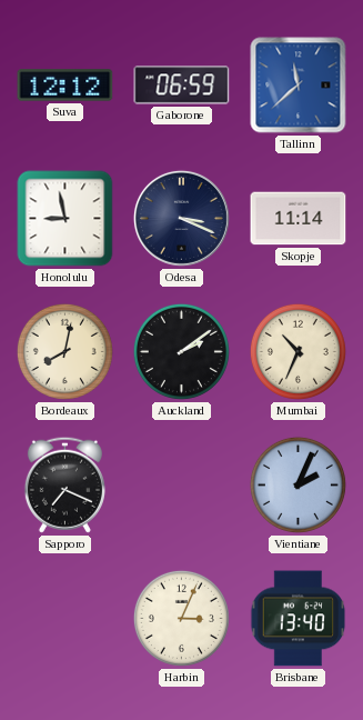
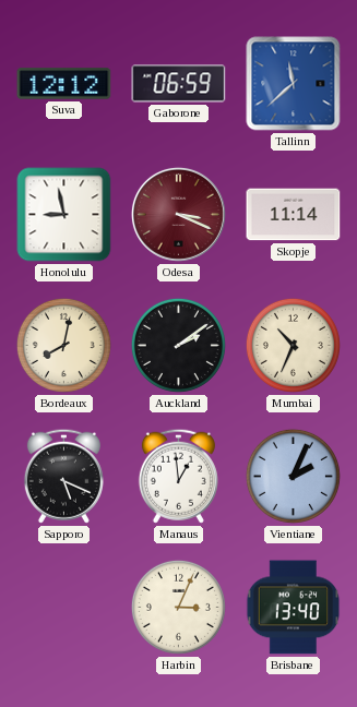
Odesa dial: navy -> burgundy (178, 214)
Sapporo: 7:19 -> 5:19 (63, 476)
Manaus: none -> 12:59 (178, 476)
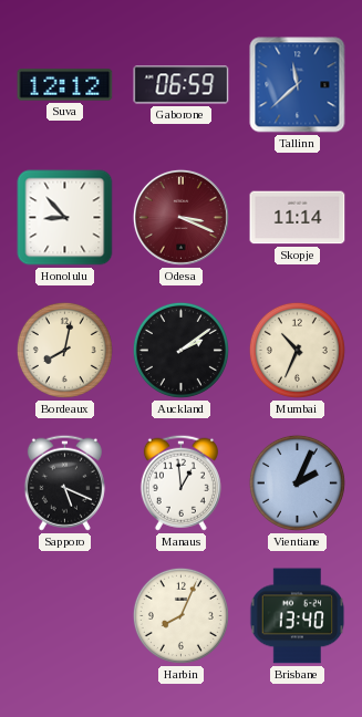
Honolulu: 8:58 -> 8:53 (65, 218)
Harbin: 3:04 -> 8:04 (180, 615)
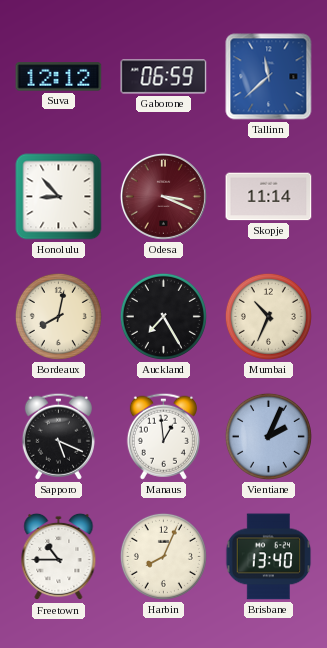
Auckland: 2:09 -> 7:25 (163, 316)
Freetown: none -> 10:45 (59, 557)
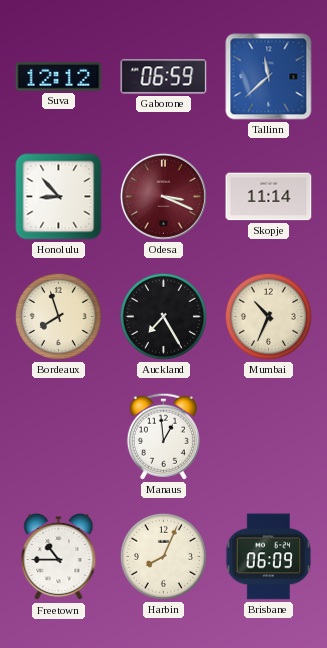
Bordeaux: 8:02 -> 7:57 (58, 316)
Sapporo: 5:19 -> none (58, 436)
Vientiane: 2:04 -> none (268, 436)
Brisbane: 13:40 -> 06:09 (269, 557)
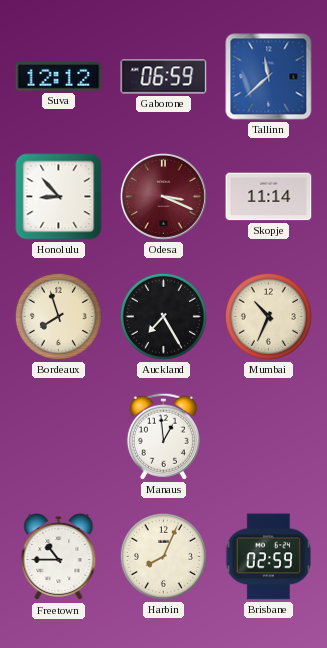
Brisbane: 06:09 -> 02:59 (269, 557)
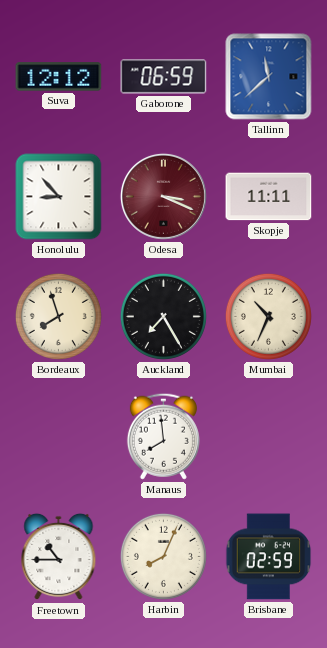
Skopje: 11:14 -> 11:11 (269, 197)
Manaus: 12:59 -> 7:59 (163, 436)
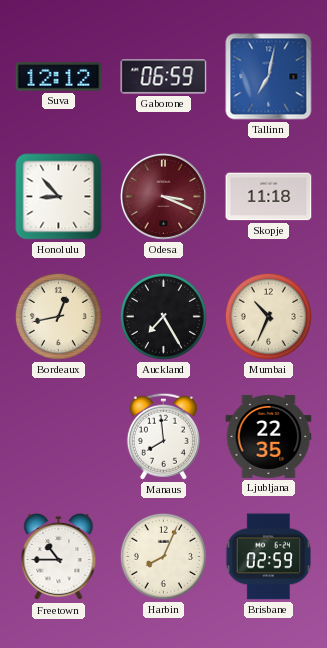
Tallinn: 11:38 -> 7:02 (269, 77)
Skopje: 11:11 -> 11:18 (269, 197)
Bordeaux: 7:57 -> 12:43 (58, 316)
Ljubljana: none -> 22:35 (269, 436)
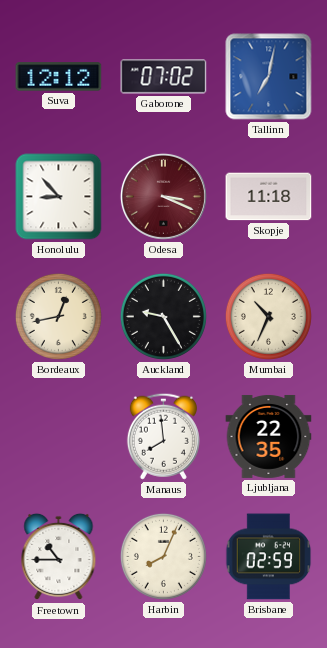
Gaborone: 06:59 -> 07:02 (164, 77)
Auckland: 7:25 -> 9:25 (163, 316)
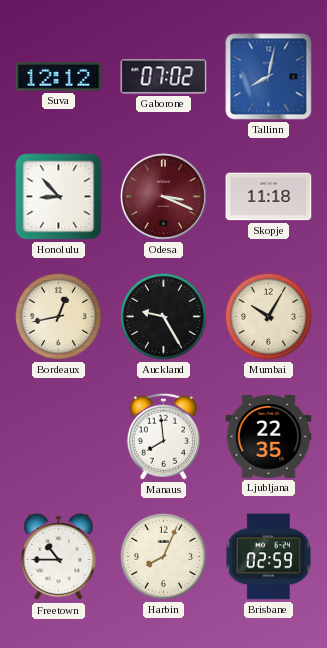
Tallinn: 7:02 -> 8:02 (269, 77)
Mumbai: 10:34 -> 10:05 (268, 316)
